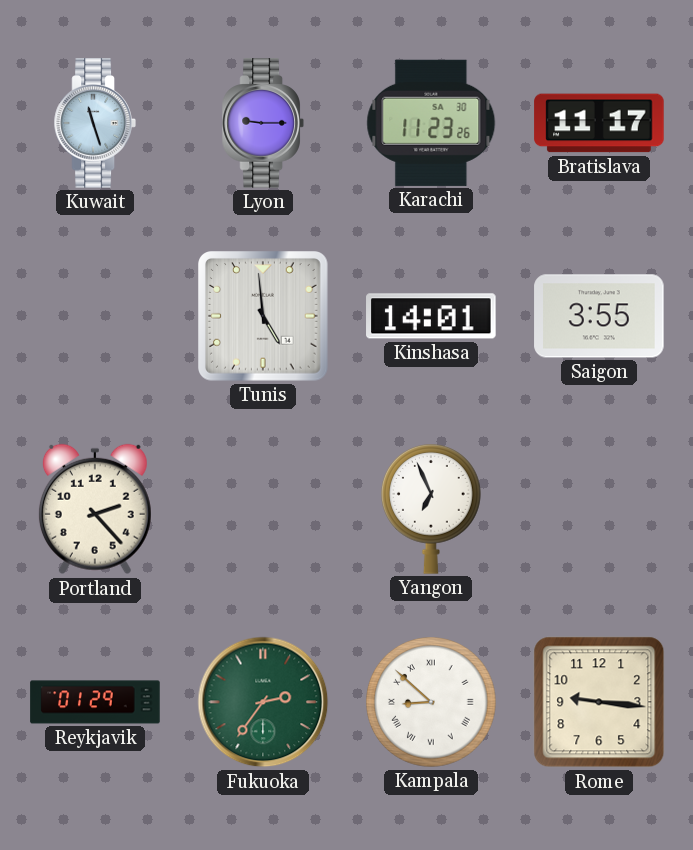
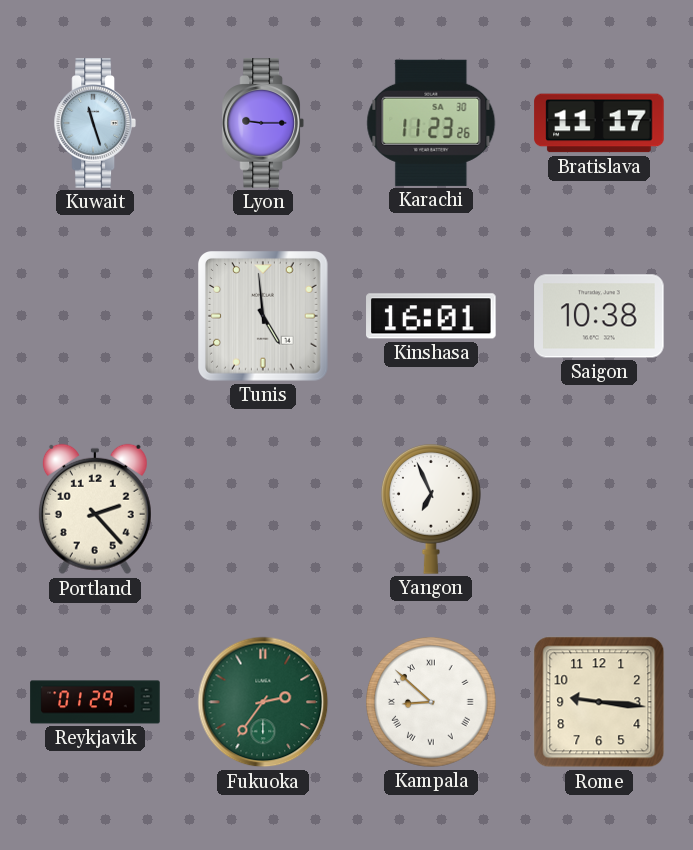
Kinshasa: 14:01 -> 16:01 (431, 316)
Saigon: 3:55 -> 10:38 (599, 316)
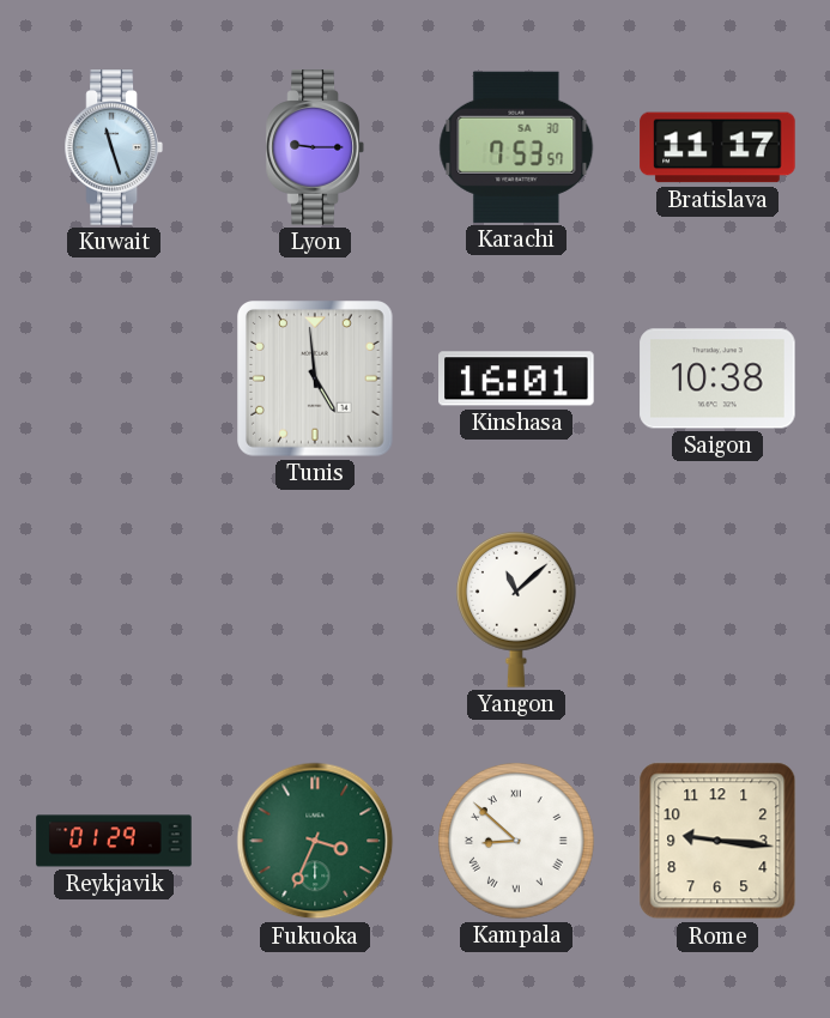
Karachi: 11:23 -> 7:53 (516, 147)
Portland: 2:23 -> none (95, 509)
Yangon: 6:56 -> 11:08 (517, 610)
Fukuoka: 2:36 -> 3:34 (315, 841)
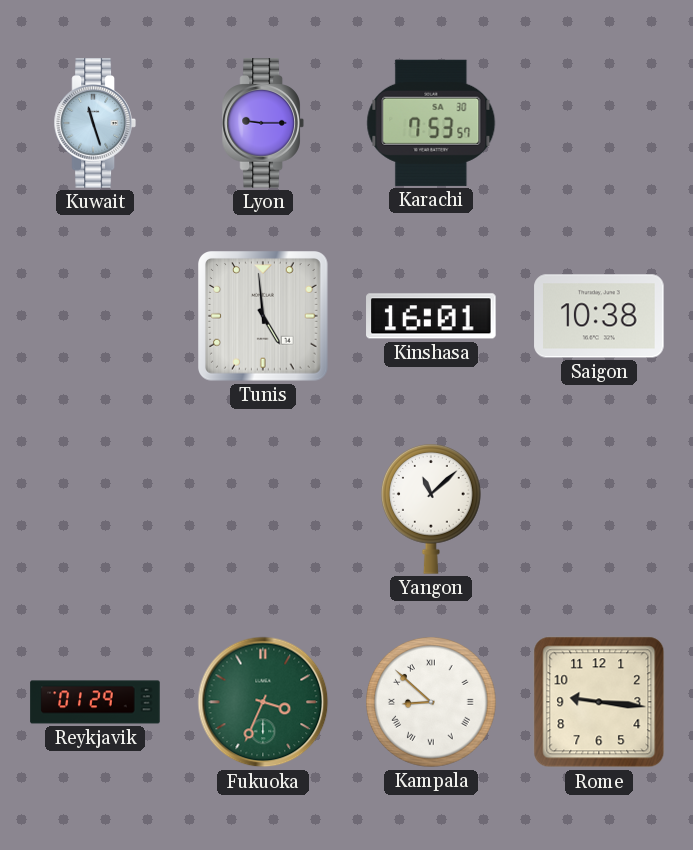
Bratislava: 11:17 -> none (717, 147)
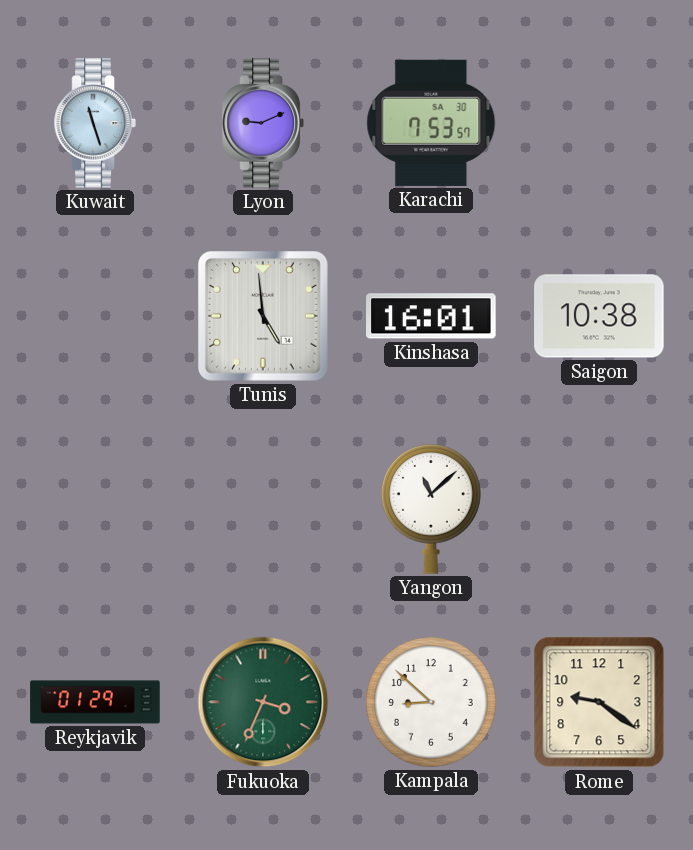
Lyon: 9:15 -> 9:11 (263, 123)
Kampala numerals: Roman -> Arabic (431, 702)
Rome: 9:16 -> 9:21 (599, 702)
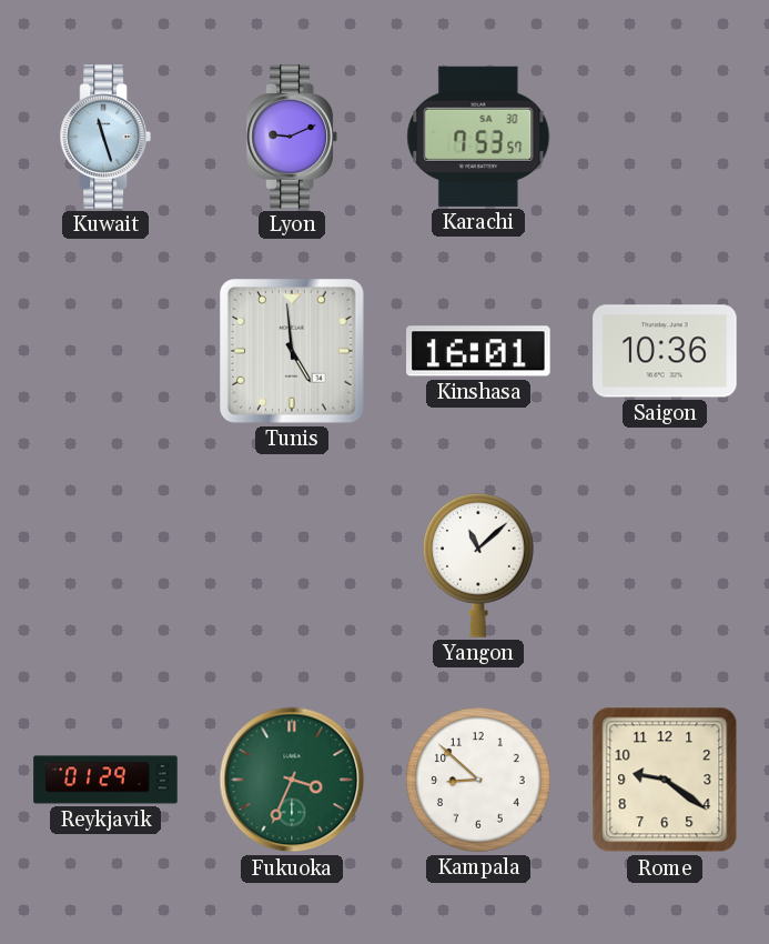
Saigon: 10:38 -> 10:36 (665, 351)
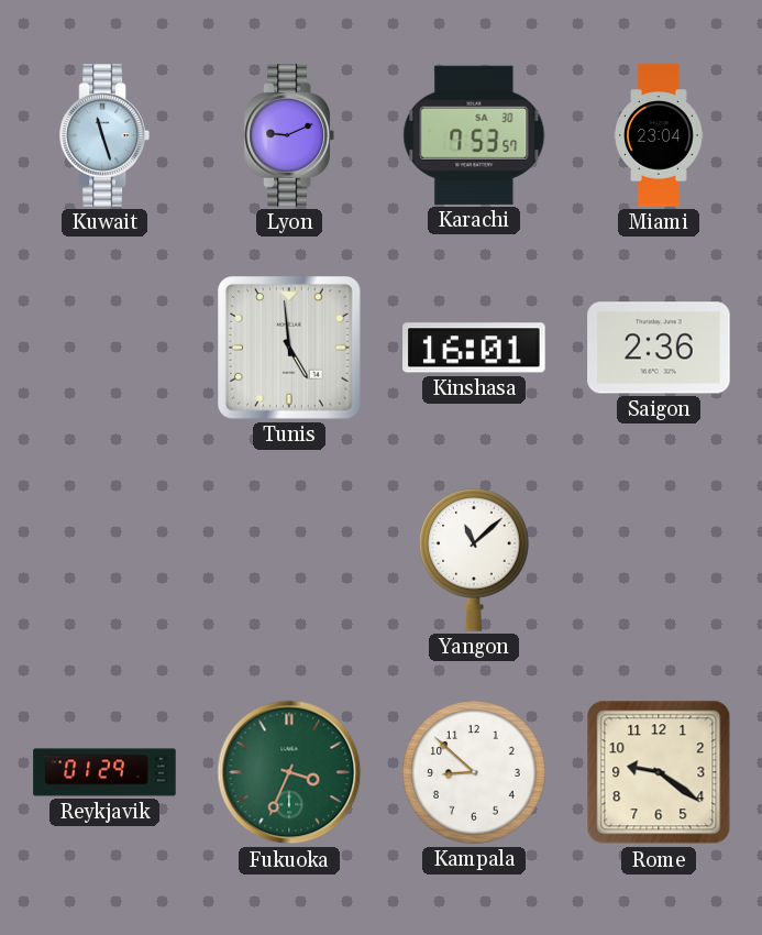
Miami: none -> 23:04 (659, 135)
Saigon: 10:36 -> 2:36 (659, 348)
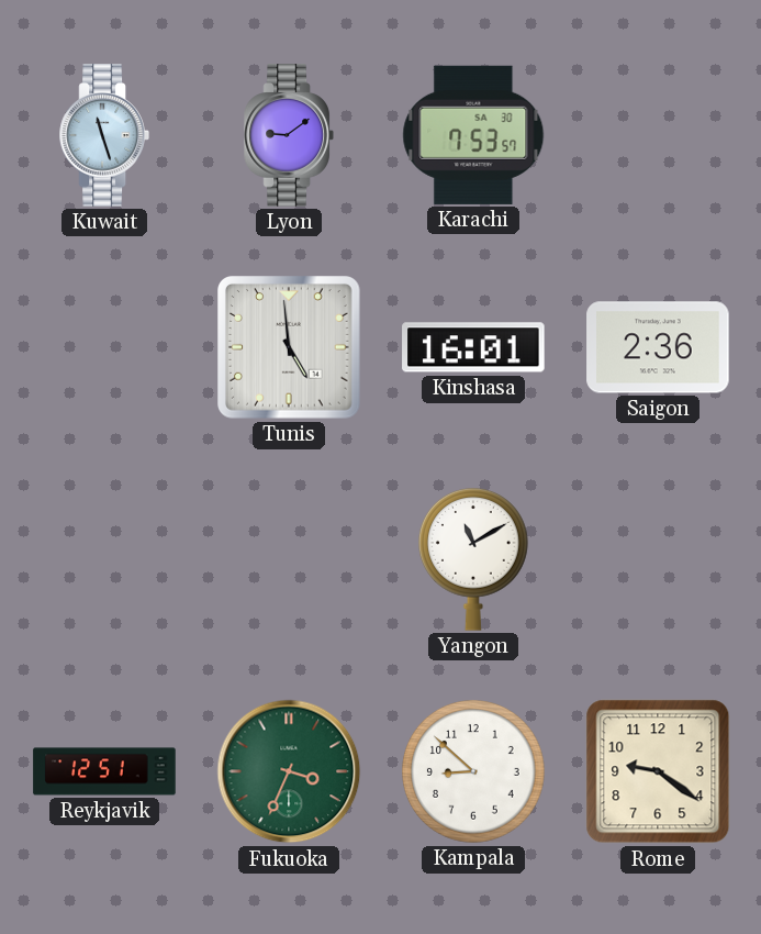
Lyon: 9:11 -> 9:09 (289, 135)
Miami: 23:04 -> none (659, 135)
Yangon: 11:08 -> 11:10 (474, 559)
Reykjavik: 01:29 -> 12:51 (104, 771)
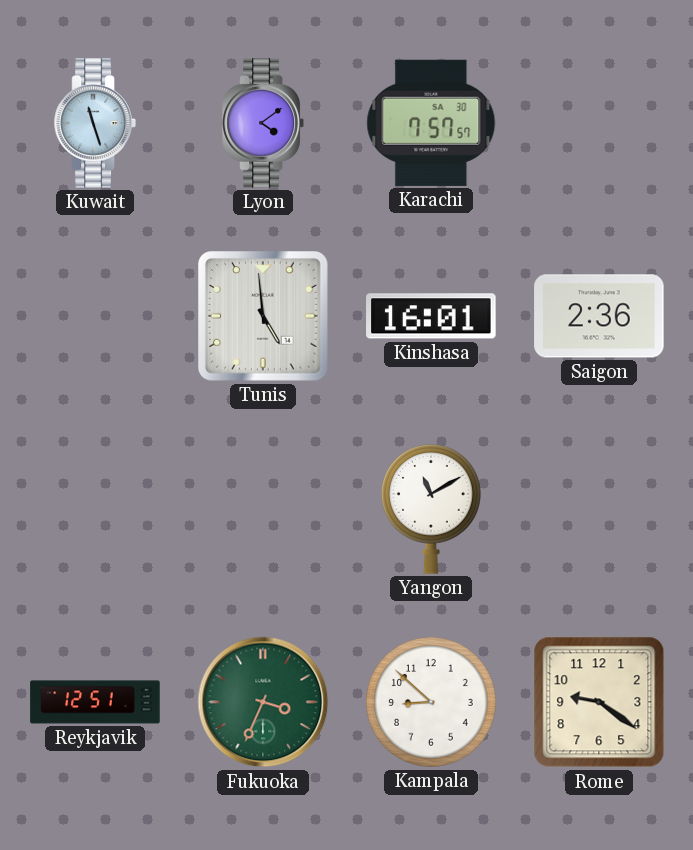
Lyon: 9:09 -> 4:09 (263, 123)
Karachi: 7:53 -> 7:57 (431, 123)
